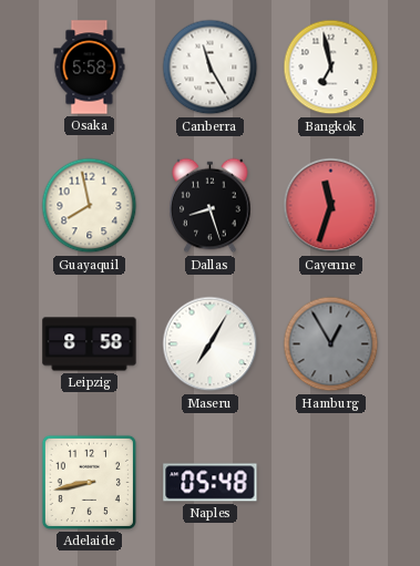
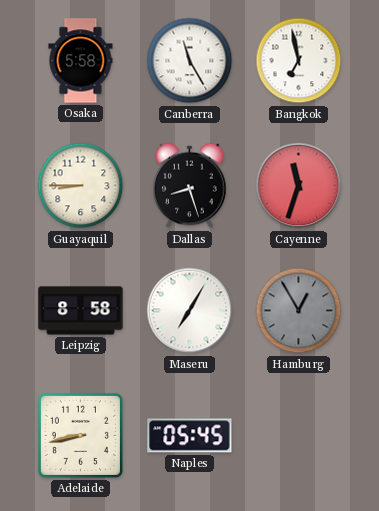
Guayaquil: 7:58 -> 8:45 (81, 186)
Naples: 05:48 -> 05:45 (190, 436)
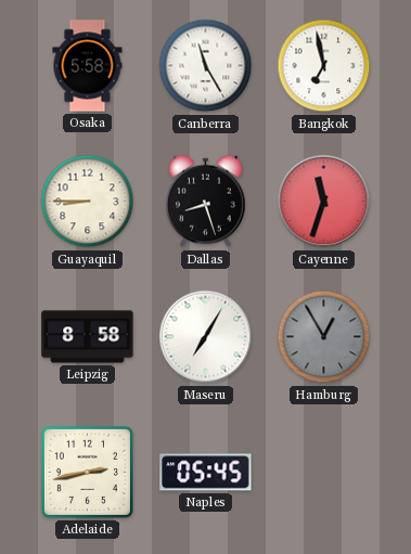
Adelaide: 8:43 -> 2:43 (87, 472)
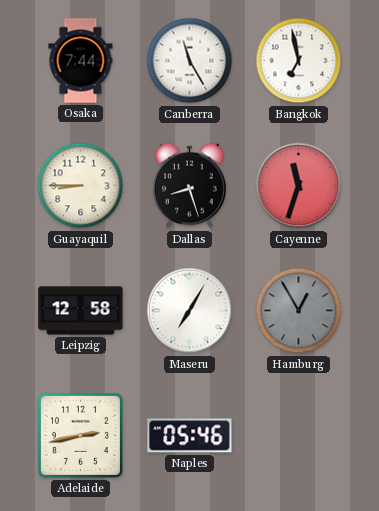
Osaka: 5:58 -> 7:44 (81, 61)
Leipzig: 8:58 -> 12:58 (81, 311)
Naples: 05:45 -> 05:46 (190, 436)
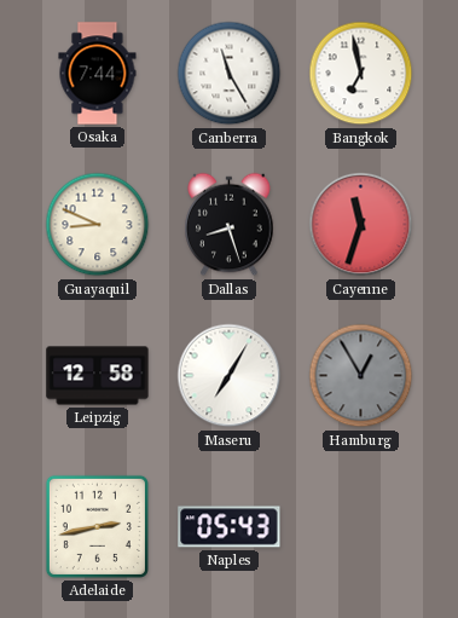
Guayaquil: 8:45 -> 8:49 (98, 225)
Naples: 05:46 -> 05:43 (230, 527)
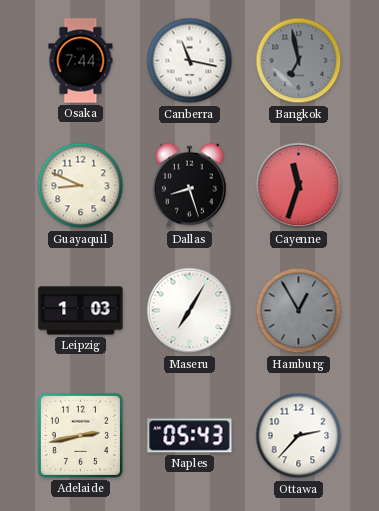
Canberra: 11:25 -> 11:17 (190, 61)
Bangkok dial: white -> grey (299, 61)
Leipzig: 12:58 -> 1:03 (81, 311)
Ottawa: none -> 2:37 (299, 436)
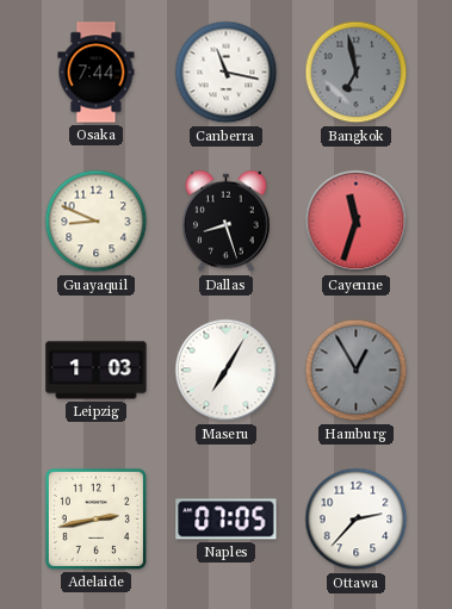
Naples: 05:43 -> 07:05 (227, 520)
